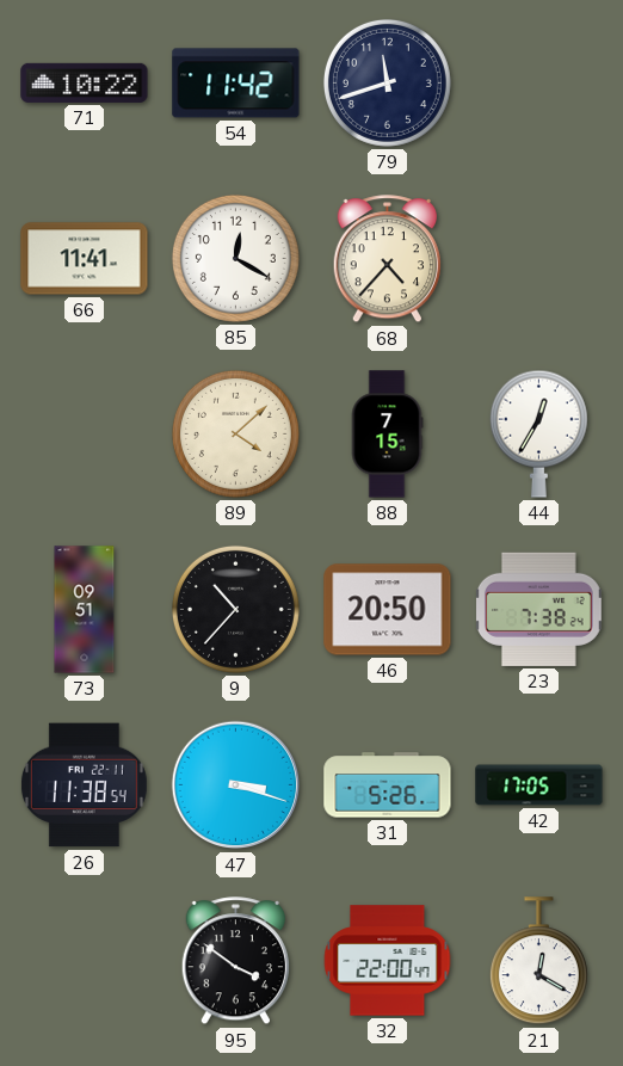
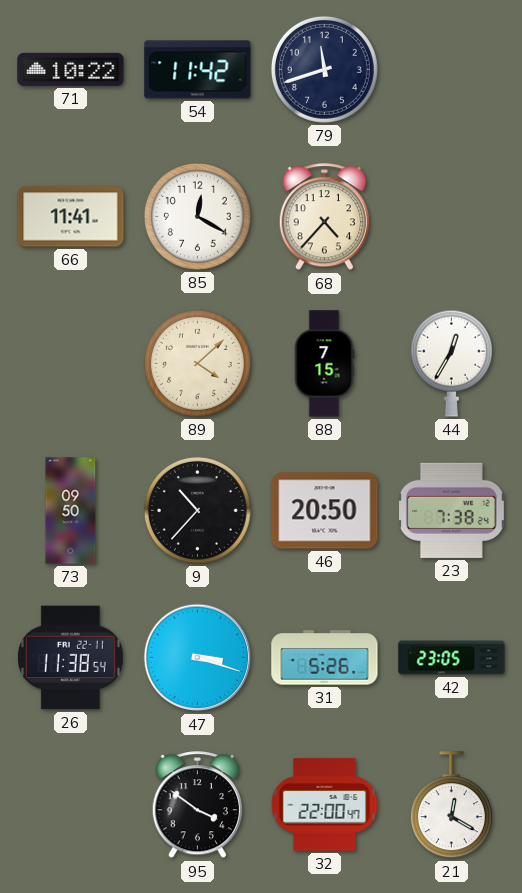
73: 09:51 -> 09:50 (71, 511)
42: 17:05 -> 23:05 (452, 658)
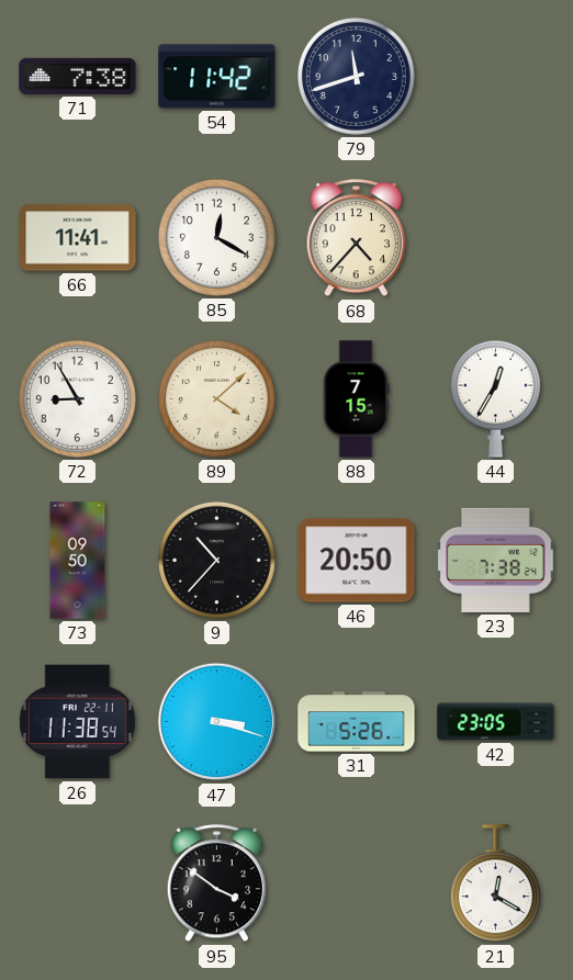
71: 10:22 -> 7:38 (78, 76)
72: none -> 8:55 (77, 398)
32: 22:00 -> none (325, 805)
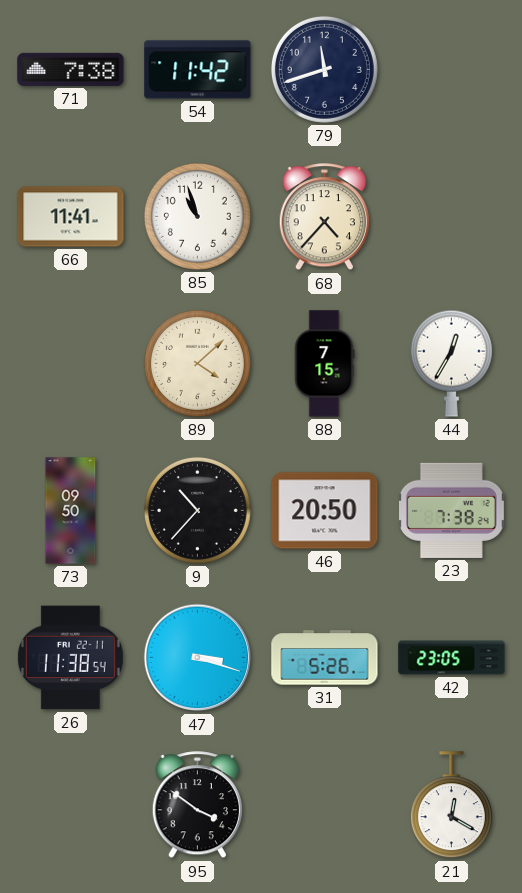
85: 12:20 -> 10:57 (197, 216)
72: 8:55 -> none (77, 398)
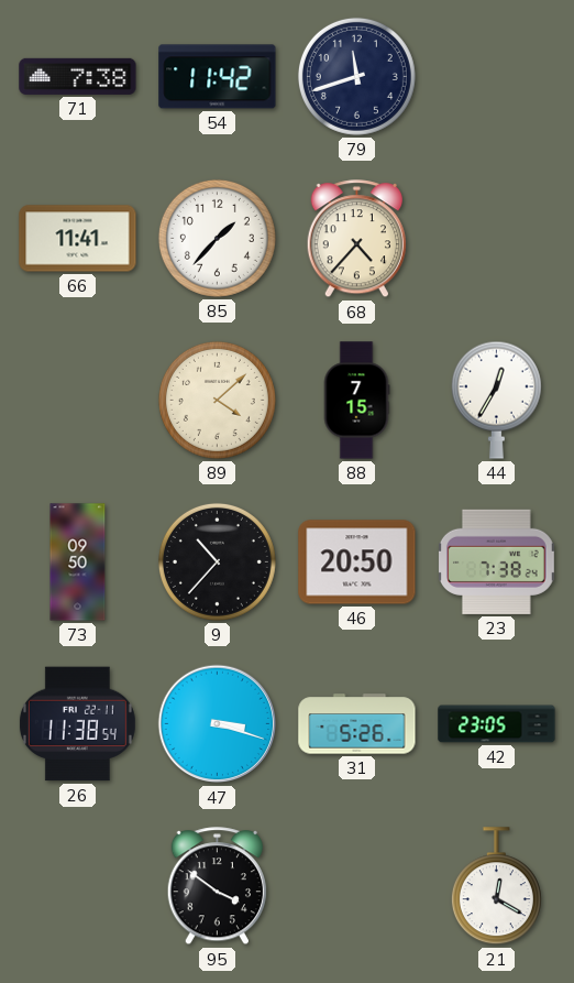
85: 10:57 -> 1:37 (217, 238)
